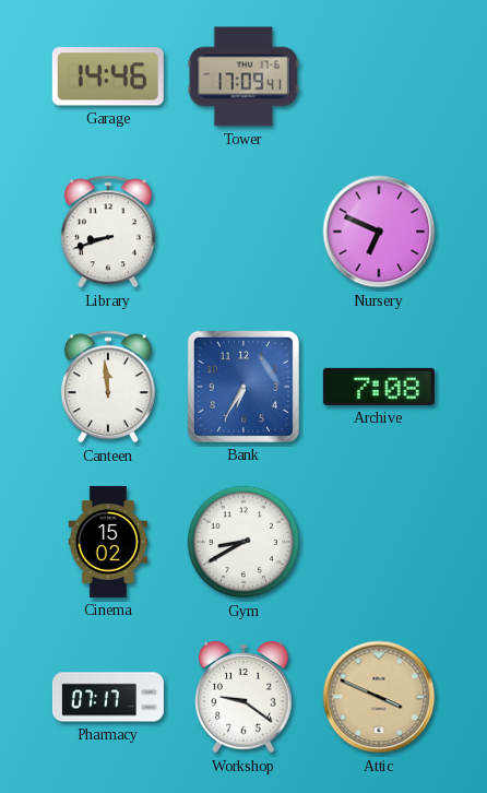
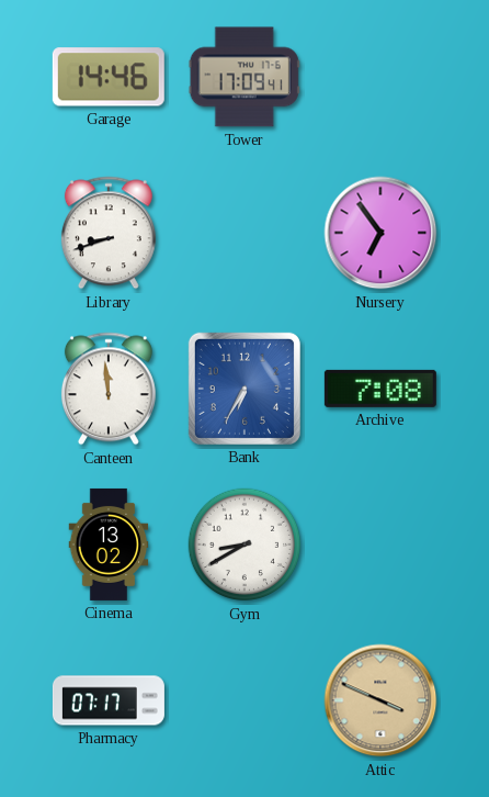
Nursery: 6:49 -> 6:54 (380, 233)
Cinema: 15:02 -> 13:02 (109, 545)
Workshop: 9:21 -> none (243, 698)
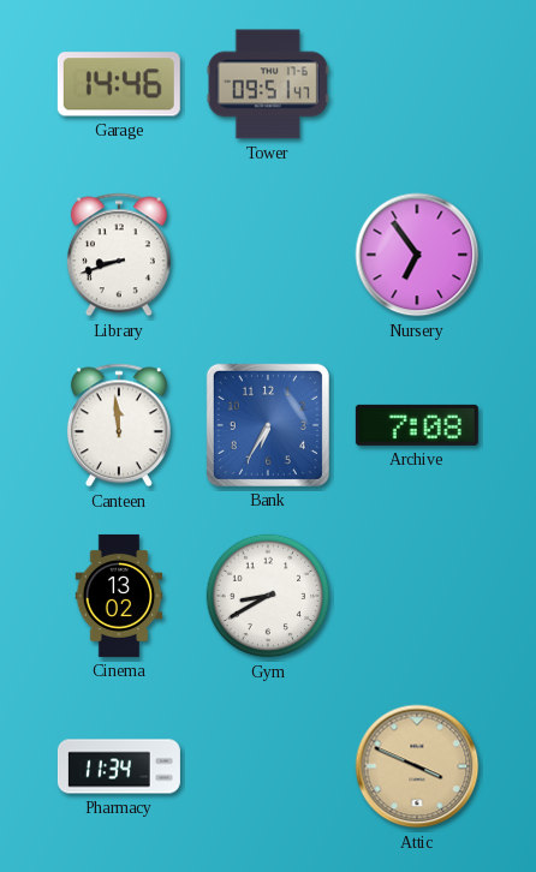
Tower: 17:09 -> 09:51 (268, 84)
Pharmacy: 07:17 -> 11:34 (119, 766)
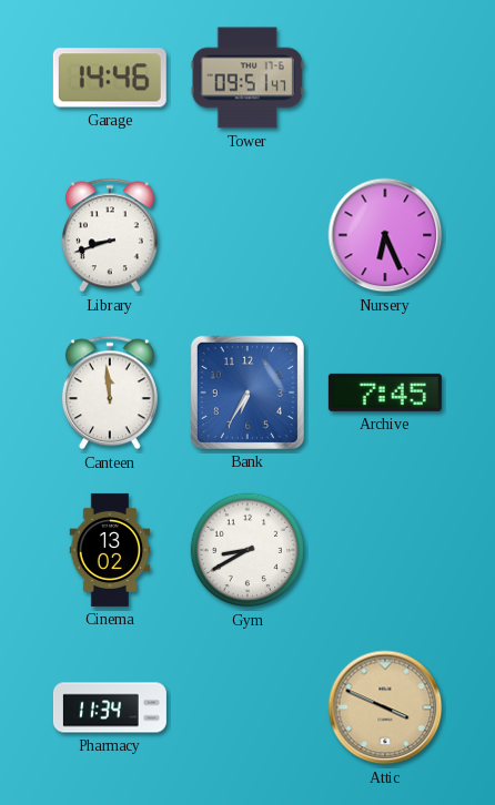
Nursery: 6:54 -> 6:26 (385, 235)
Archive: 7:08 -> 7:45 (385, 393)
